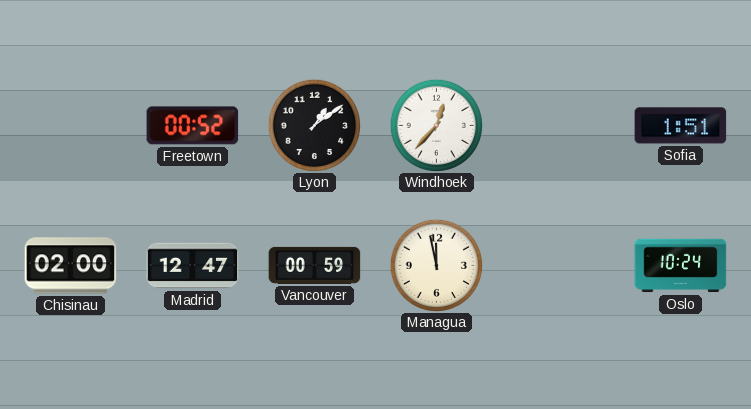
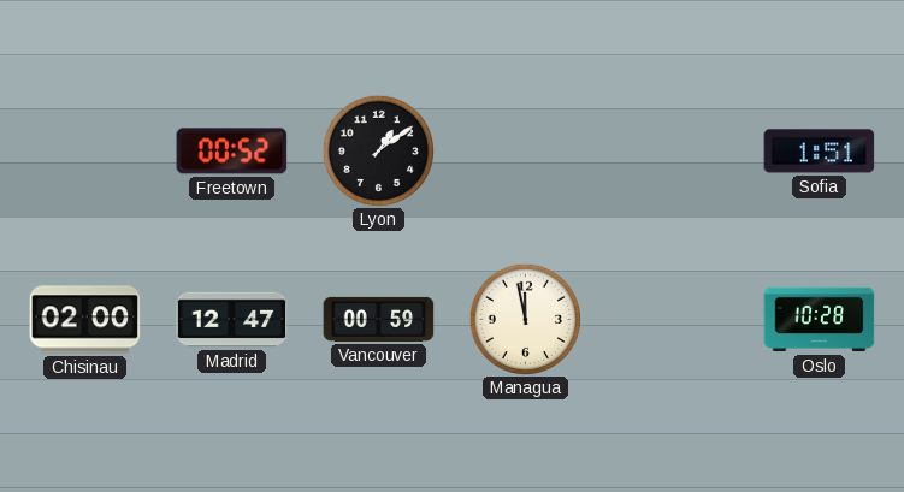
Windhoek: 12:37 -> none (436, 125)
Oslo: 10:24 -> 10:28 (820, 320)
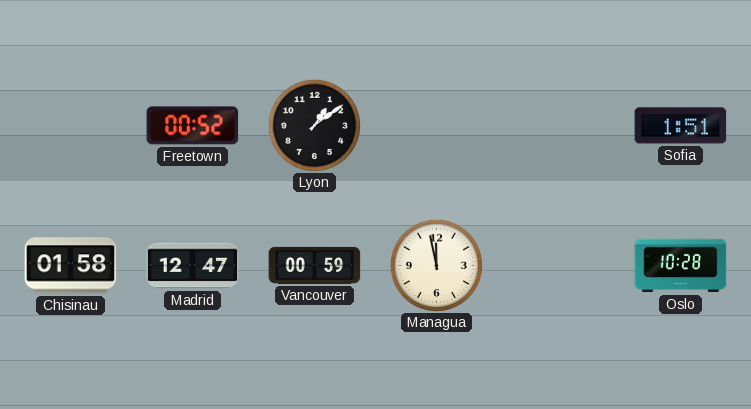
Chisinau: 02:00 -> 01:58 (71, 266)
